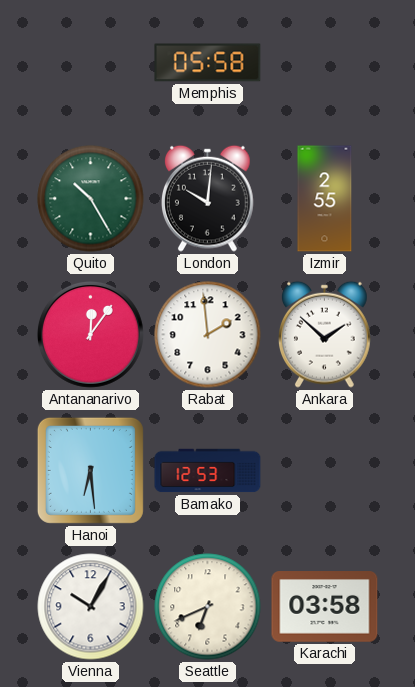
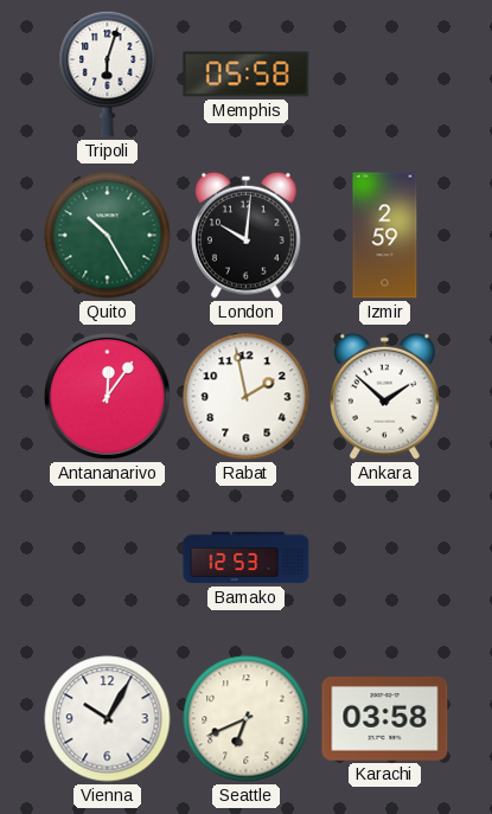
Tripoli: none -> 6:03 (108, 73)
Izmir: 2:55 -> 2:59 (385, 236)
Rabat: 1:59 -> 1:58 (247, 397)
Hanoi: 6:29 -> none (90, 470)
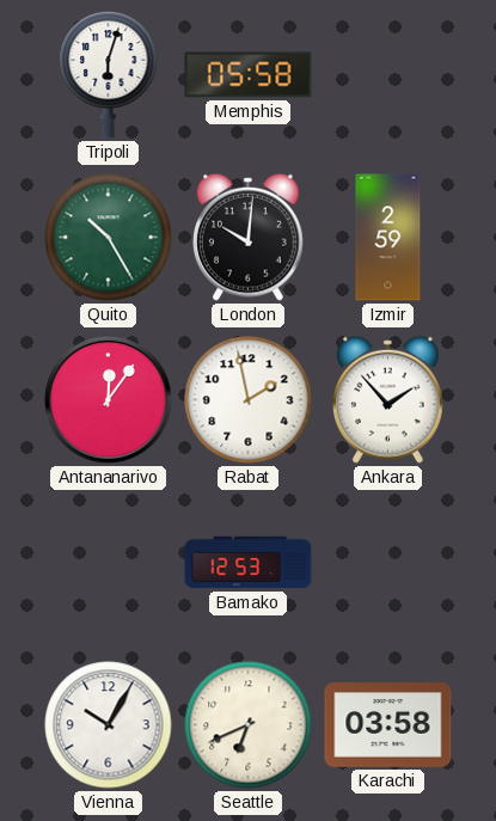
Ankara: 1:52 -> 1:53 (388, 399)
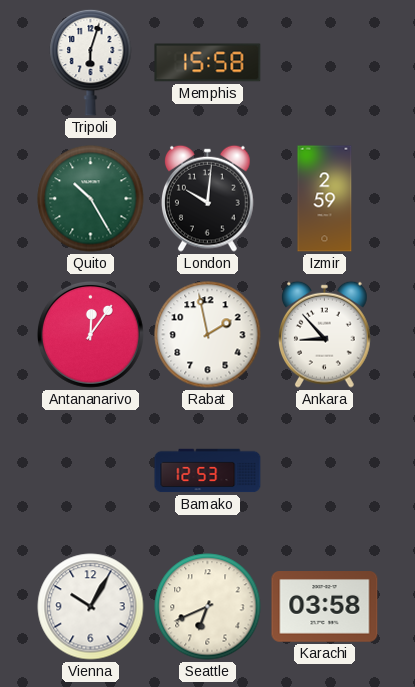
Memphis: 05:58 -> 15:58 (208, 63)
Ankara: 1:53 -> 8:53 (325, 334)
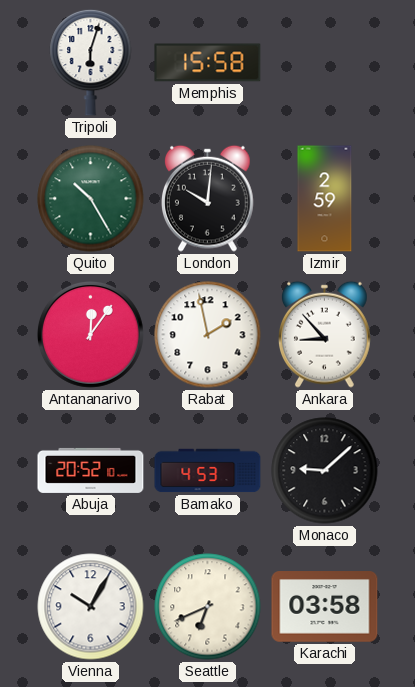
Abuja: none -> 20:52 (91, 470)
Bamako: 12:53 -> 4:53 (208, 471)
Monaco: none -> 9:08 (325, 471)
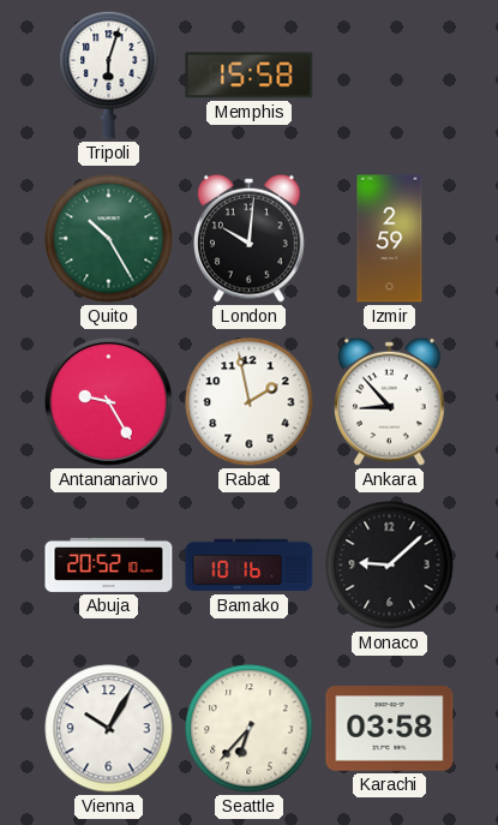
Antananarivo: 12:06 -> 9:25 (108, 401)
Bamako: 4:53 -> 10:16 (250, 566)
Seattle: 6:41 -> 6:37 (250, 729)
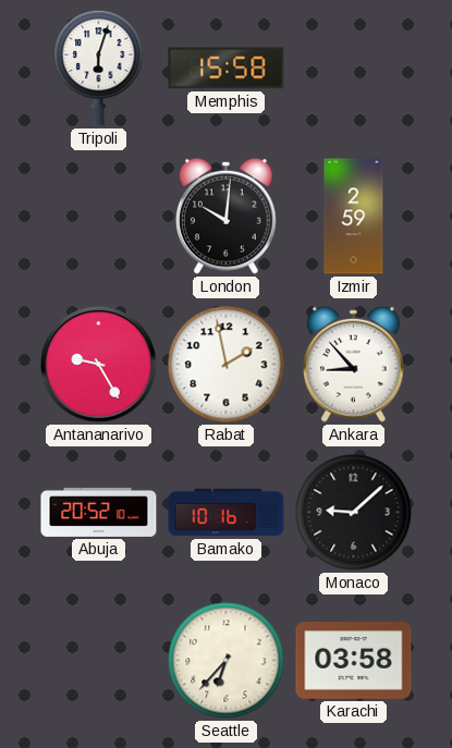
Quito: 10:25 -> none (109, 239)
Vienna: 10:05 -> none (109, 729)
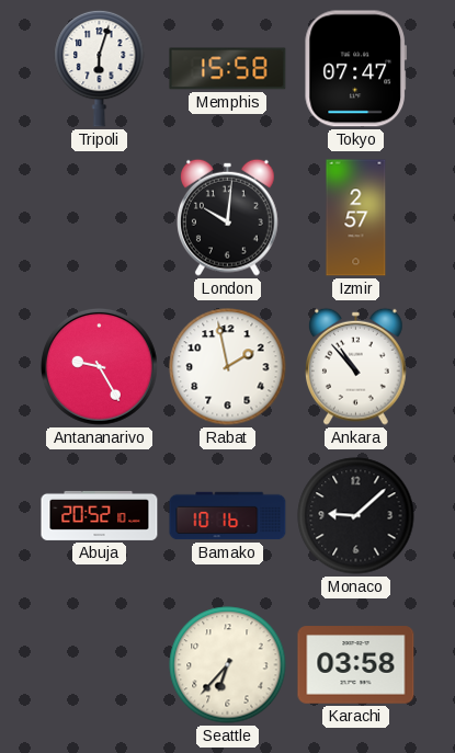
Tokyo: none -> 07:47 (355, 69)
Izmir: 2:59 -> 2:57 (356, 218)
Ankara: 8:53 -> 10:53 (356, 366)
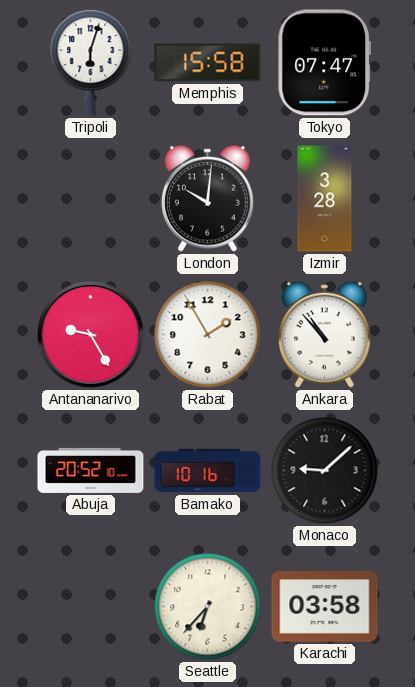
Izmir: 2:57 -> 3:28 (325, 199)
Rabat: 1:58 -> 1:55 (208, 335)
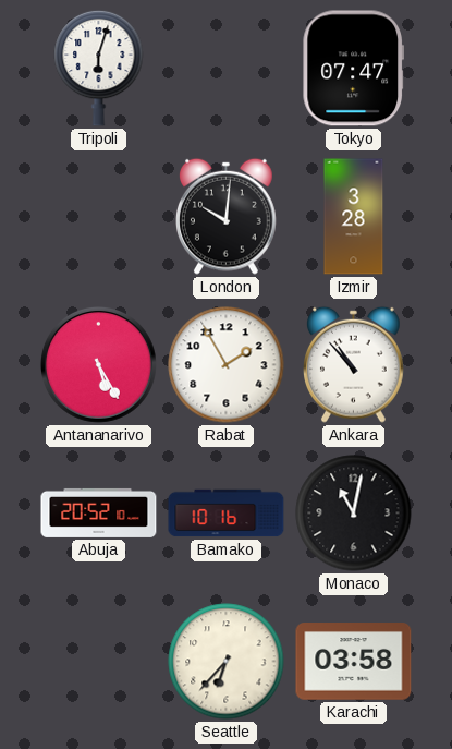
Memphis: 15:58 -> none (208, 63)
Antananarivo: 9:25 -> 5:25 (98, 364)
Monaco: 9:08 -> 11:02 (354, 514)
